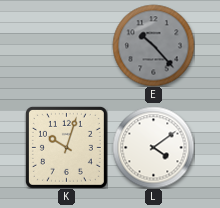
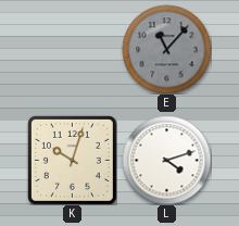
E: 10:23 -> 11:07 (166, 49)
L: 4:09 -> 4:12 (166, 160)
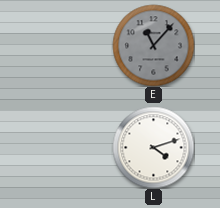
K: 10:03 -> none (72, 160)
